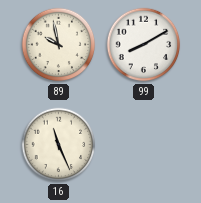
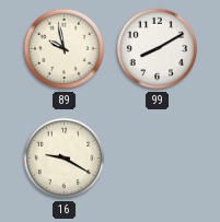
16: 11:26 -> 9:20 (65, 159)
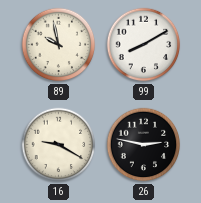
26: none -> 2:47 (144, 145)
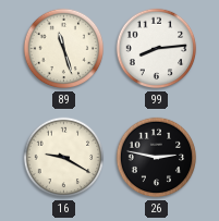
89: 9:58 -> 11:27 (64, 49)
99: 8:10 -> 8:14 (157, 49)
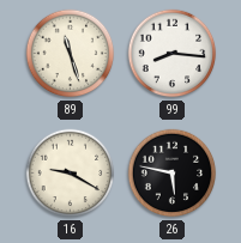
99: 8:14 -> 8:16 (173, 54)
26: 2:47 -> 5:47 (173, 174)
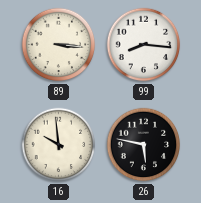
89: 11:27 -> 3:16 (59, 45)
16: 9:20 -> 9:59 (59, 145)
